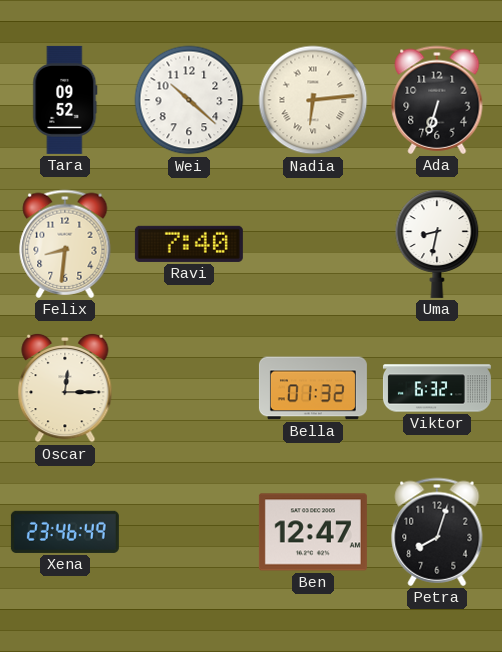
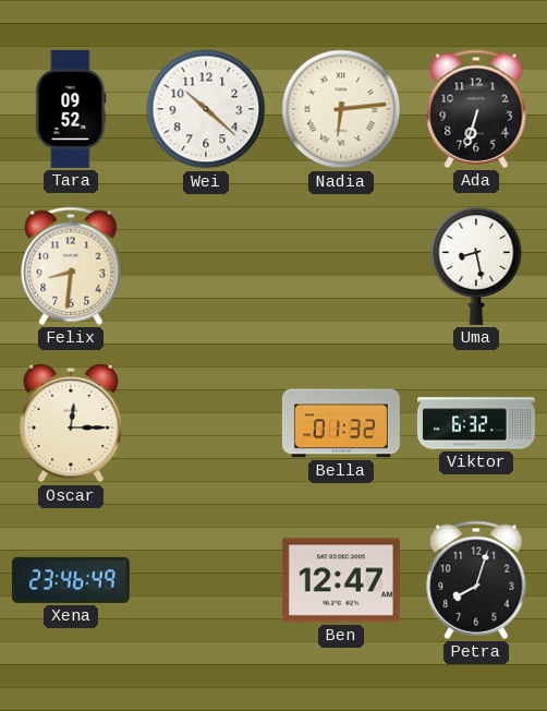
Ravi: 7:40 -> none (189, 244)
Uma: 8:32 -> 8:28 (476, 266)
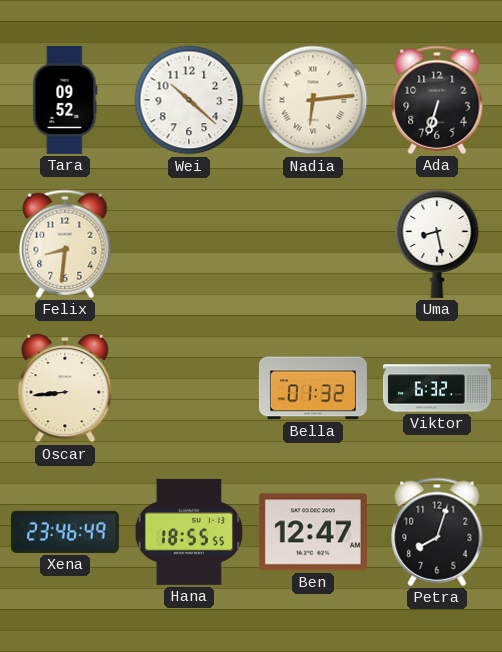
Oscar: 12:15 -> 8:44 (65, 388)
Hana: none -> 18:55 (188, 532)
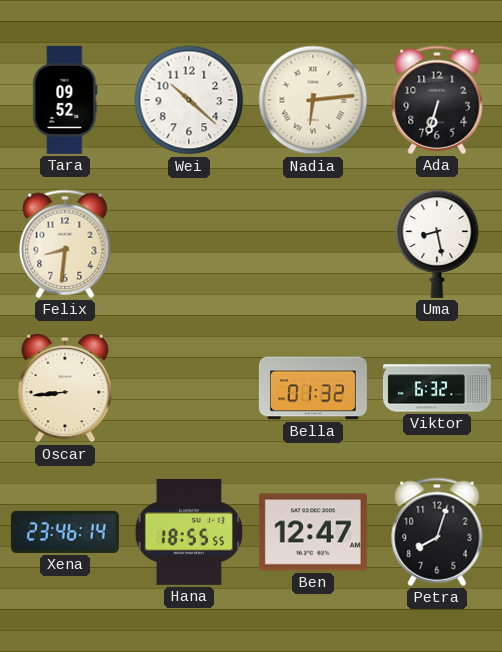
Xena: 23:46:49 -> 23:46:14 (65, 532)
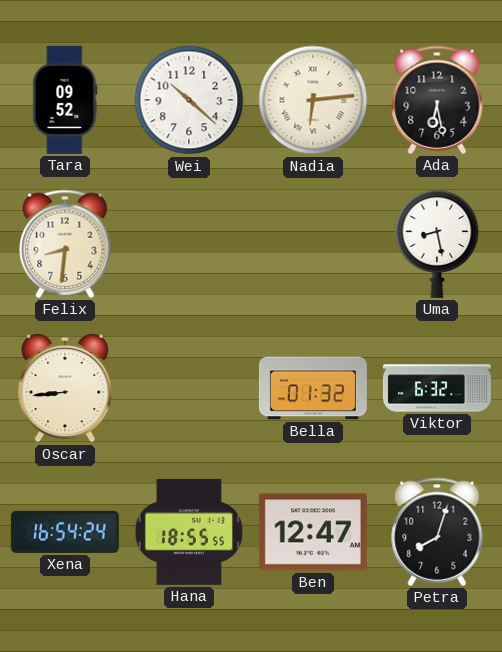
Ada: 6:33 -> 6:28 (437, 100)
Xena: 23:46 -> 16:54 (65, 532)
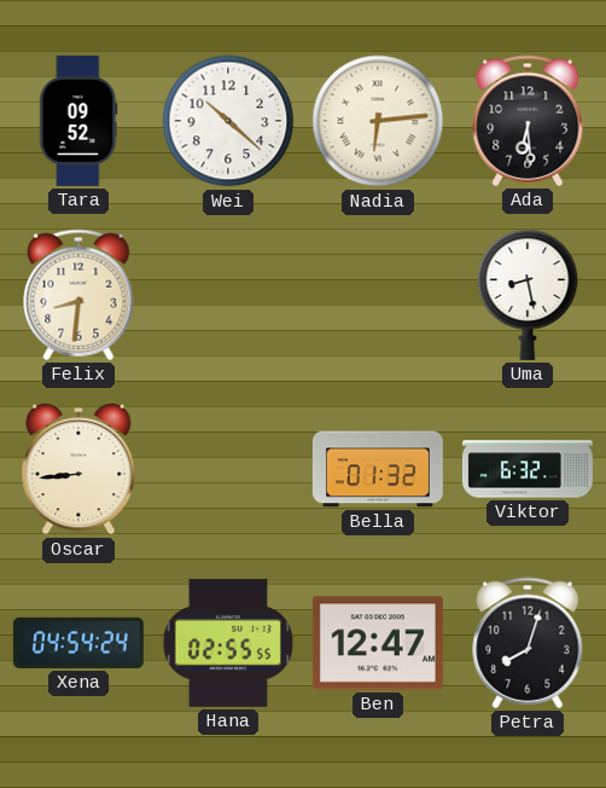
Ada: 6:28 -> 6:29 (528, 121)
Xena: 16:54 -> 04:54 (78, 643)
Hana: 18:55 -> 02:55 (227, 643)
